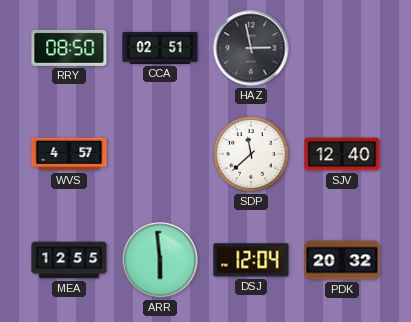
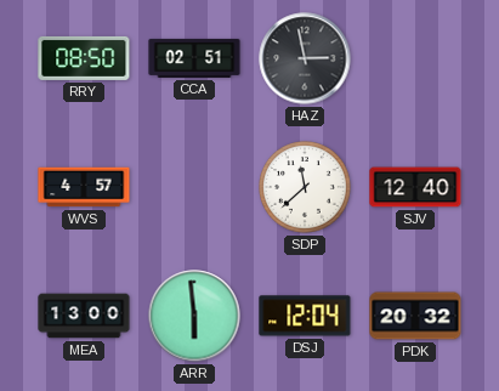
MEA: 12:55 -> 13:00 (84, 316)
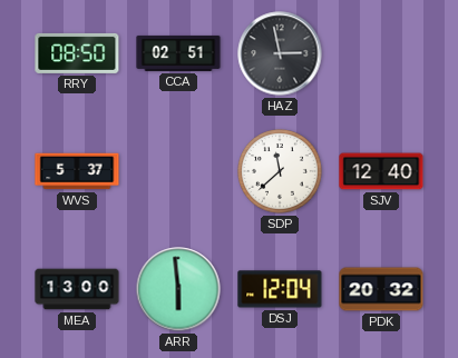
WVS: 4:57 -> 5:37 (77, 171)
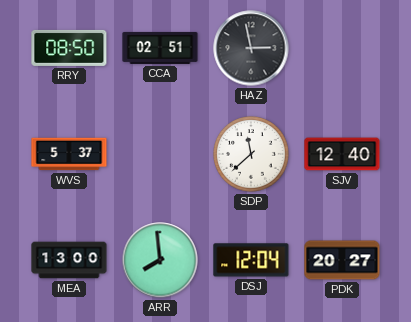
ARR: 5:59 -> 7:59 (160, 260)
PDK: 20:32 -> 20:27 (342, 260)
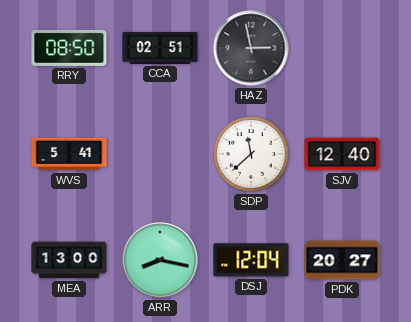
WVS: 5:37 -> 5:41 (69, 154)
ARR: 7:59 -> 8:17 (160, 260)
